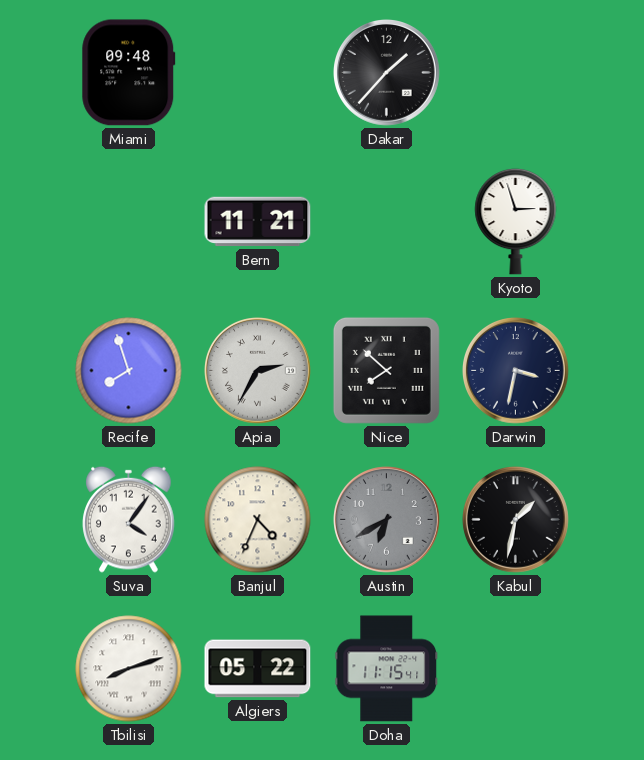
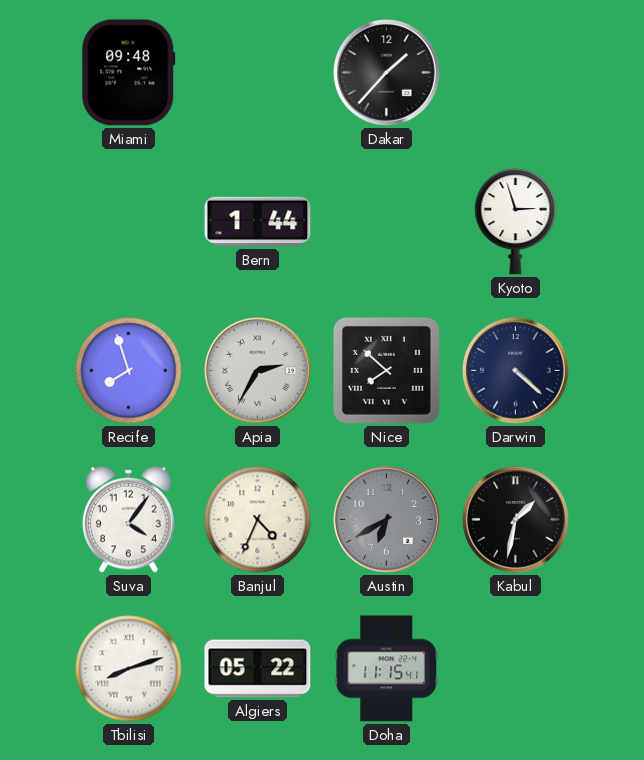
Bern: 11:21 -> 1:44 (258, 222)
Darwin: 3:32 -> 4:22 (516, 371)
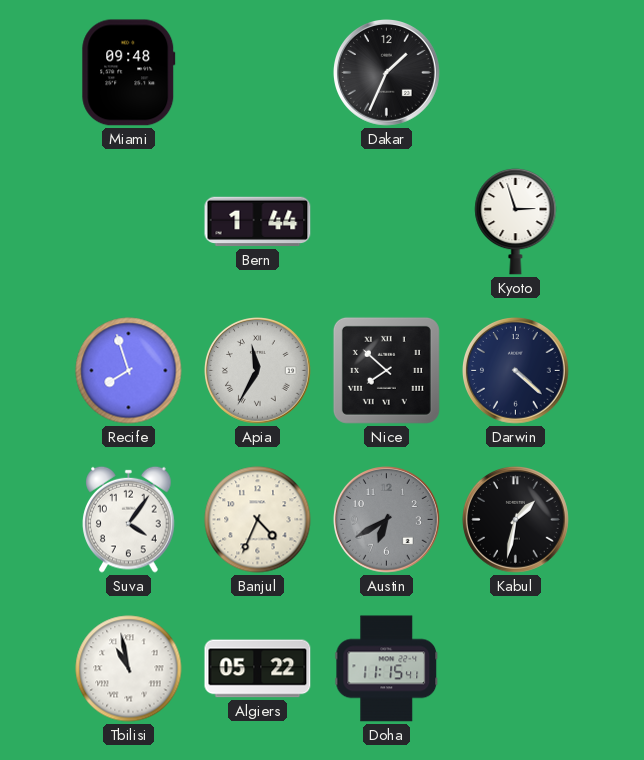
Dakar: 1:37 -> 1:34 (387, 73)
Apia: 2:35 -> 11:35 (258, 371)
Tbilisi: 8:12 -> 10:58 (129, 669)
